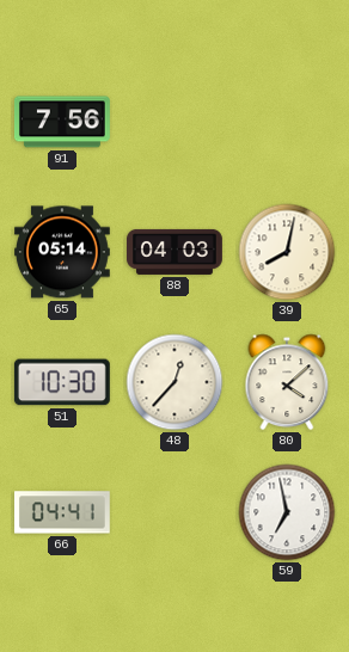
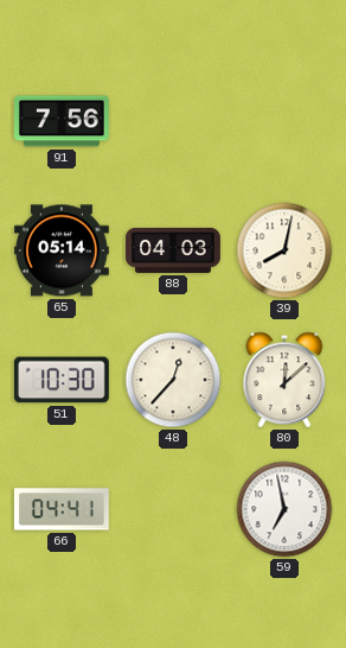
80: 4:08 -> 12:08 (284, 380)
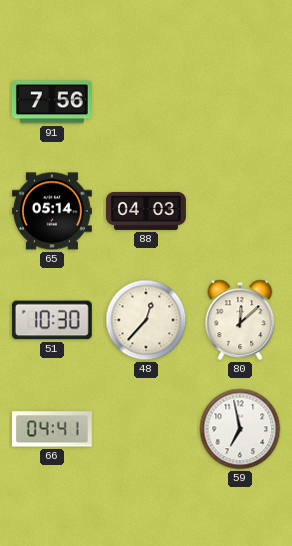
39: 8:02 -> none (284, 250)
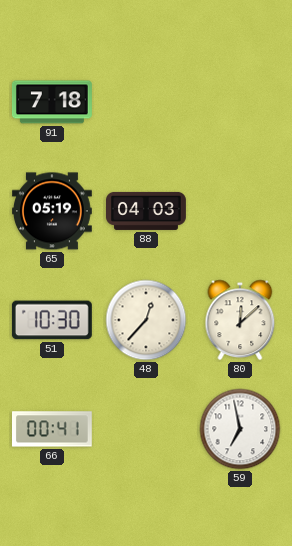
91: 7:56 -> 7:18 (52, 102)
65: 05:14 -> 05:19 (53, 211)
66: 04:41 -> 00:41 (52, 429)
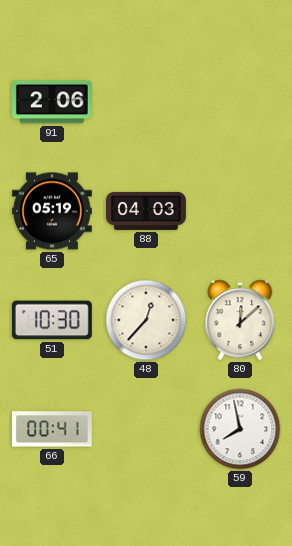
91: 7:18 -> 2:06 (52, 102)
59: 6:58 -> 7:58 (240, 429)
